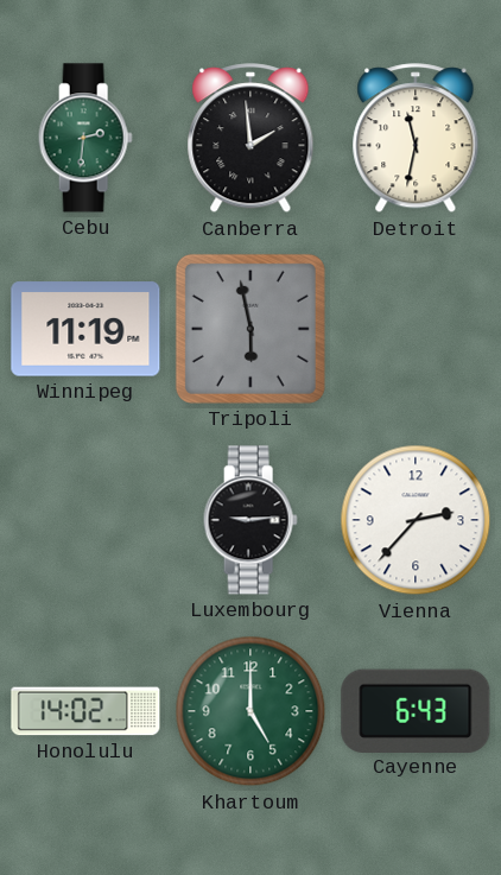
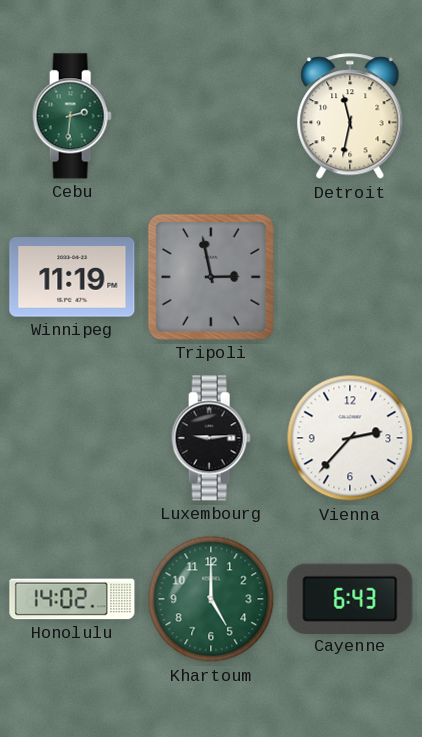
Canberra: 1:59 -> none (251, 139)
Tripoli: 5:58 -> 2:58 (211, 277)
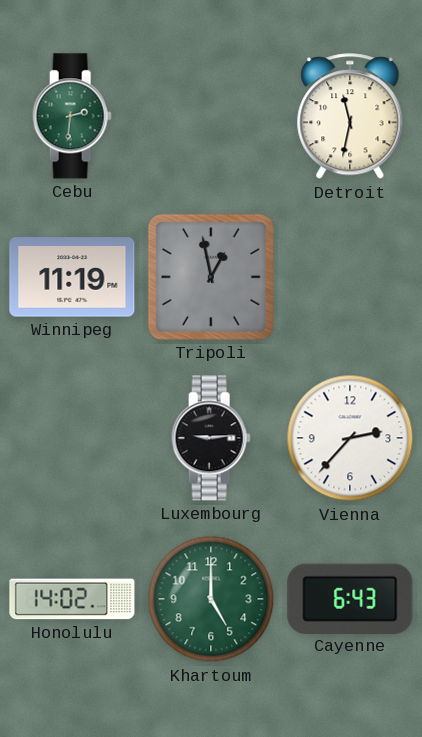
Tripoli: 2:58 -> 12:58 (211, 277)
